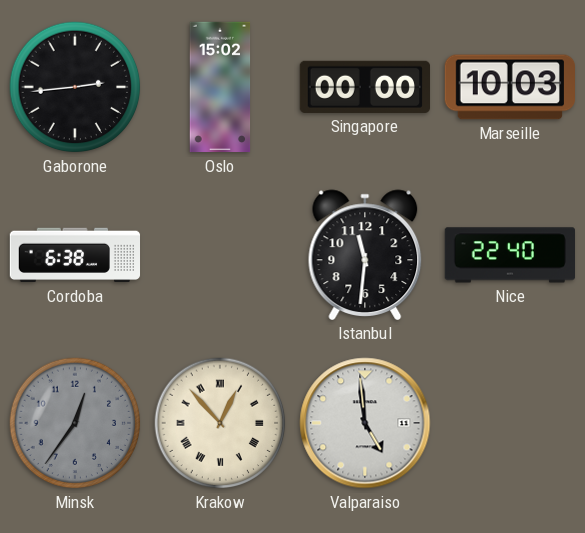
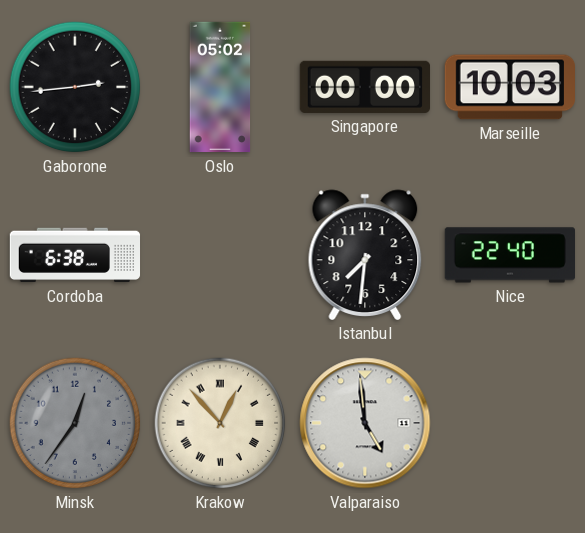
Oslo: 15:02 -> 05:02 (220, 87)
Istanbul: 11:31 -> 7:31 (365, 255)
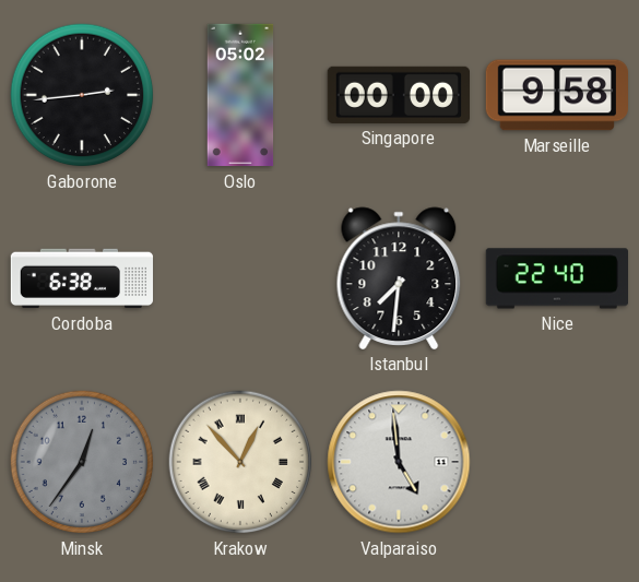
Marseille: 10:03 -> 9:58 (556, 95)
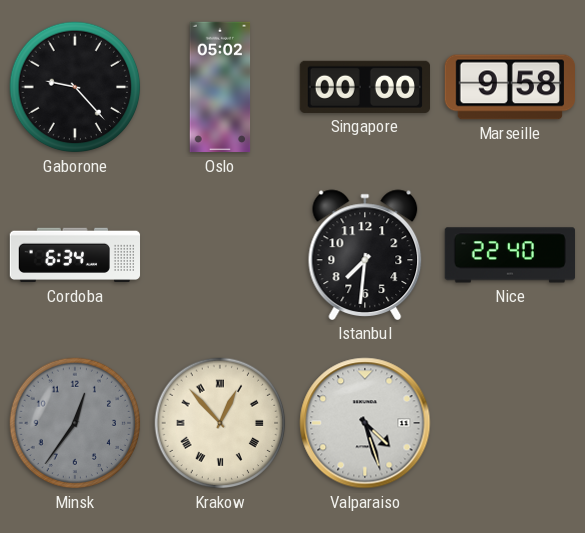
Gaborone: 2:44 -> 9:23 (75, 87)
Cordoba: 6:38 -> 6:34 (75, 255)
Valparaiso: 4:59 -> 4:27 (365, 423)
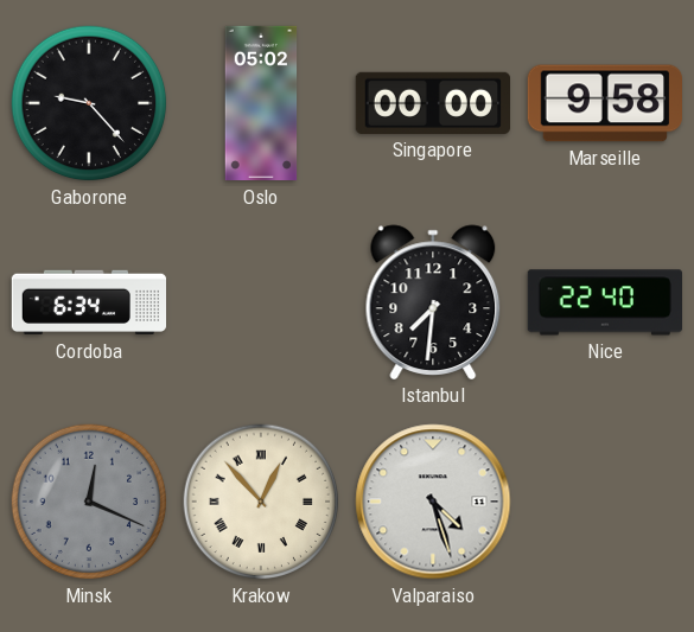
Minsk: 12:36 -> 12:19 (89, 502)
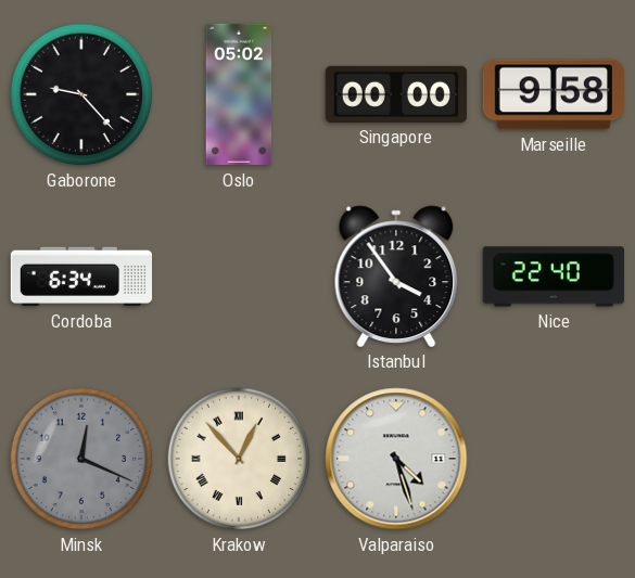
Istanbul: 7:31 -> 3:54 (396, 277)
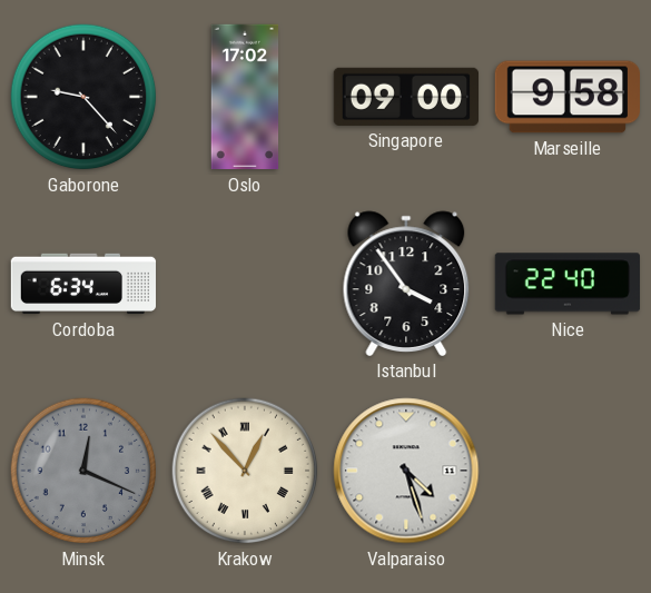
Oslo: 05:02 -> 17:02 (245, 97)
Singapore: 00:00 -> 09:00 (405, 97)
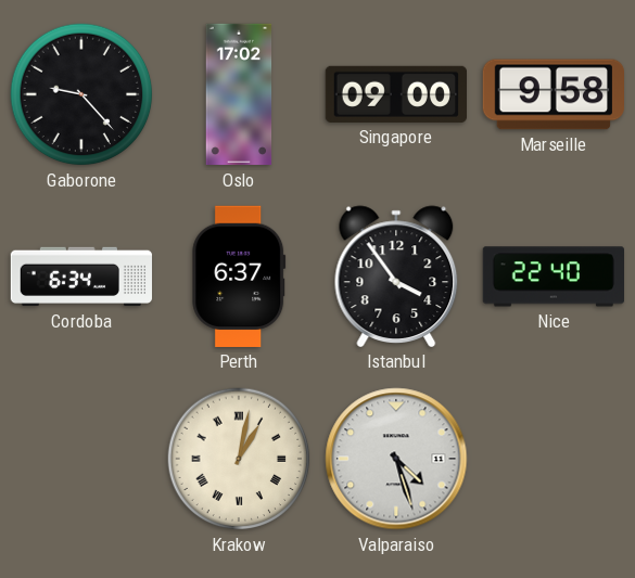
Perth: none -> 6:37 (239, 277)
Minsk: 12:19 -> none (83, 471)
Krakow: 12:53 -> 1:02 (239, 459)
